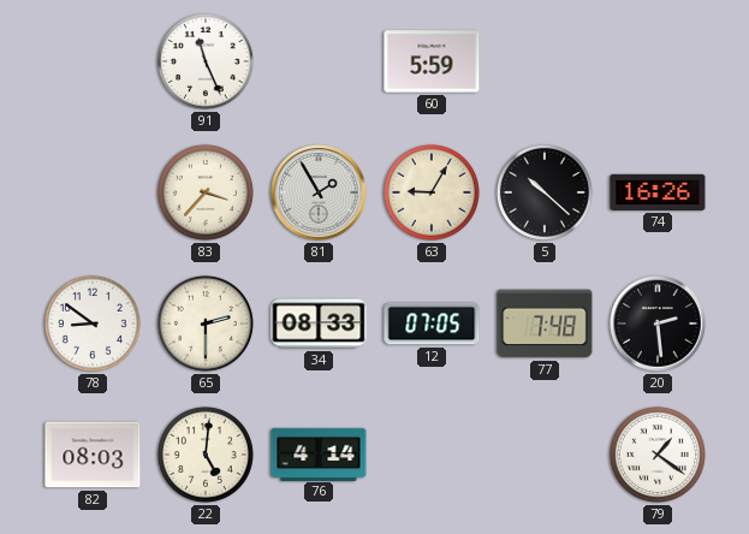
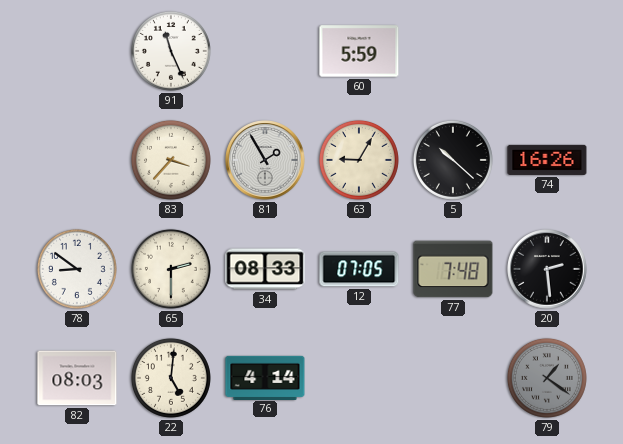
79 dial: white -> grey (547, 378)
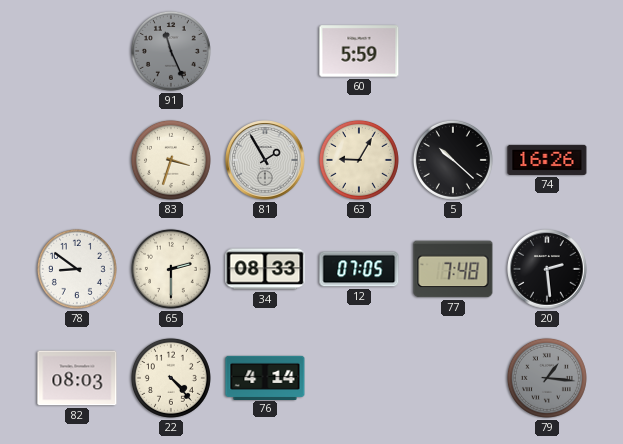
91 dial: white -> grey (171, 51)
83: 3:37 -> 3:33 (171, 160)
22: 5:01 -> 4:23 (171, 378)
79: 1:21 -> 1:16 (547, 378)
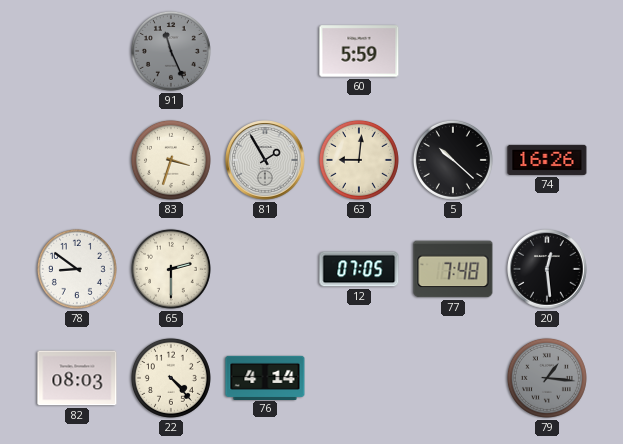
63: 9:05 -> 9:01 (359, 160)
34: 08:33 -> none (265, 269)
20: 2:29 -> 12:29 (547, 269)
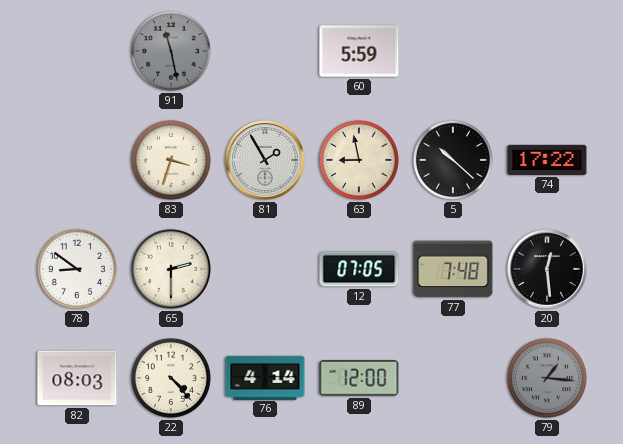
91: 11:26 -> 11:28 (171, 51)
63: 9:01 -> 8:58 (359, 160)
74: 16:26 -> 17:22 (547, 160)
89: none -> 12:00 (359, 379)
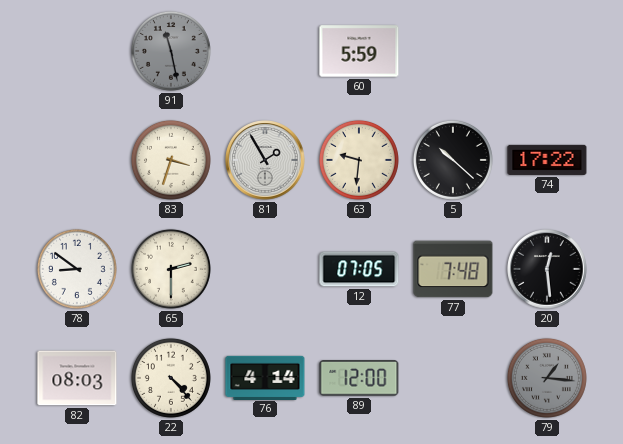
63: 8:58 -> 9:31 (359, 160)
